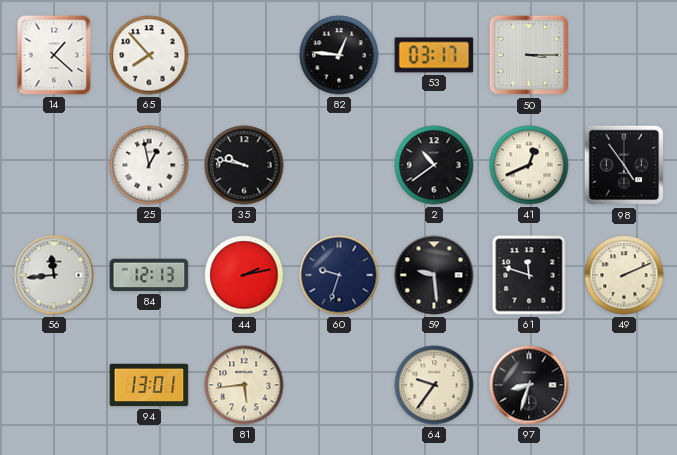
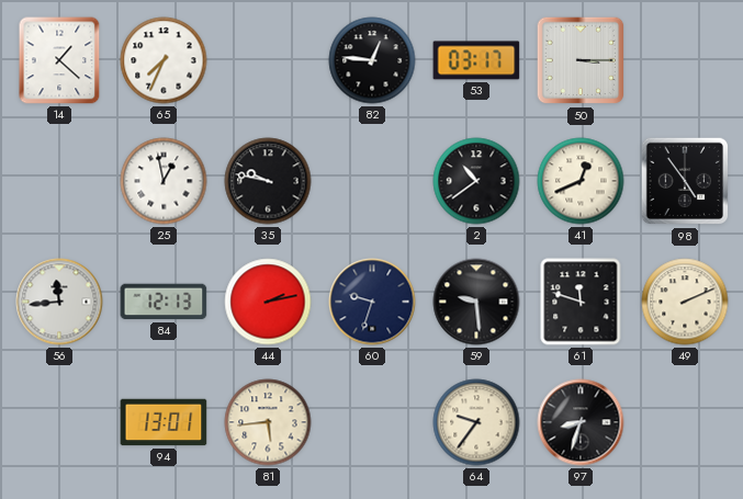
65: 7:53 -> 7:34 (164, 60)
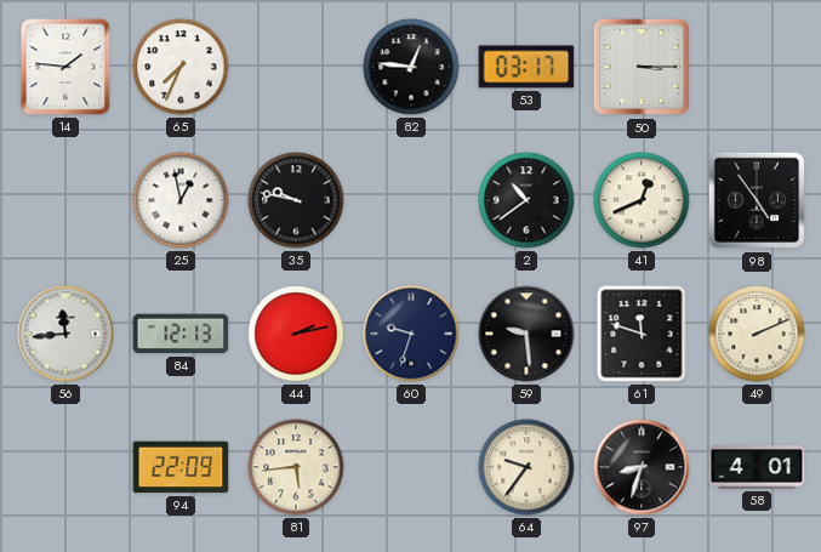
14: 1:22 -> 1:46 (65, 67)
94: 13:01 -> 22:09 (181, 467)
58: none -> 4:01 (757, 467)
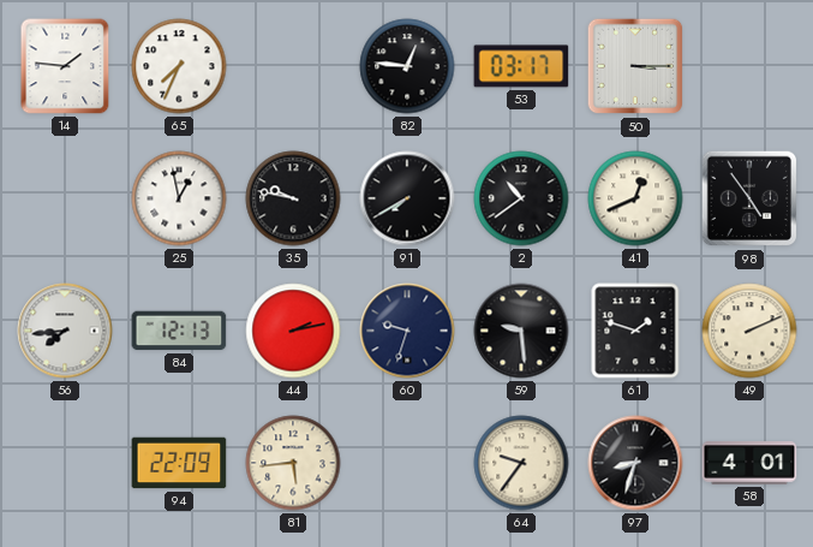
91: none -> 7:40 (407, 198)
56: 11:44 -> 7:44 (65, 331)
61: 11:48 -> 1:48 (635, 331)
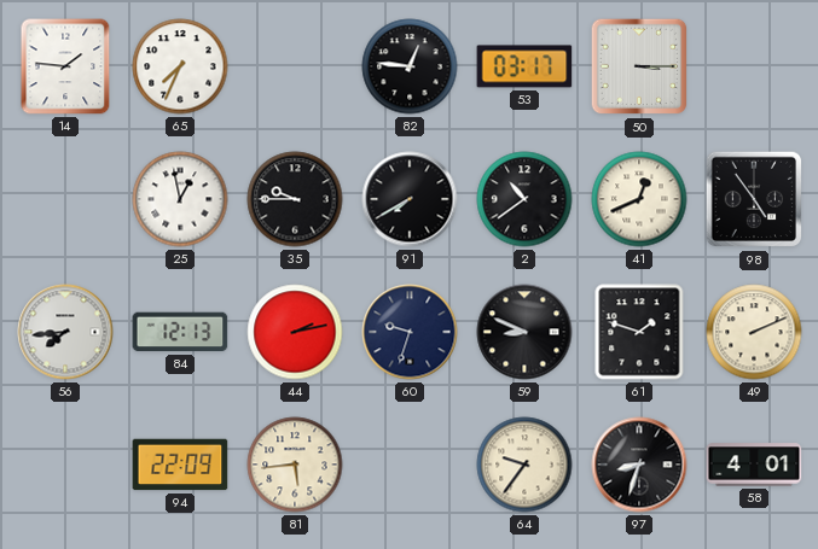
35: 9:47 -> 9:45 (295, 199)
59: 9:29 -> 8:49 (524, 332)
